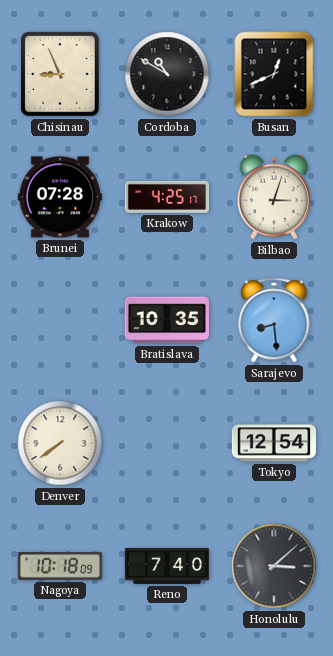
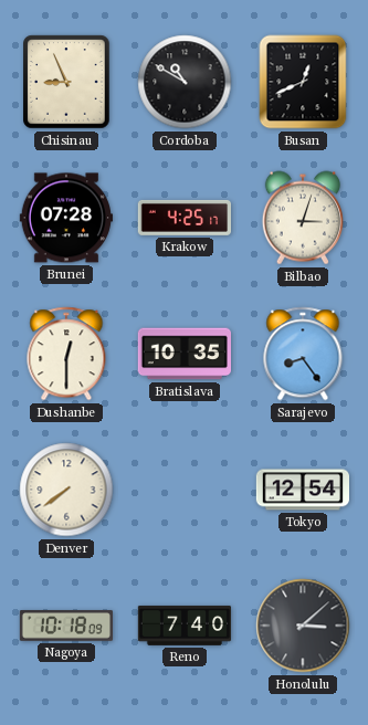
Dushanbe: none -> 12:30 (66, 354)
Sarajevo: 8:29 -> 8:24 (303, 354)
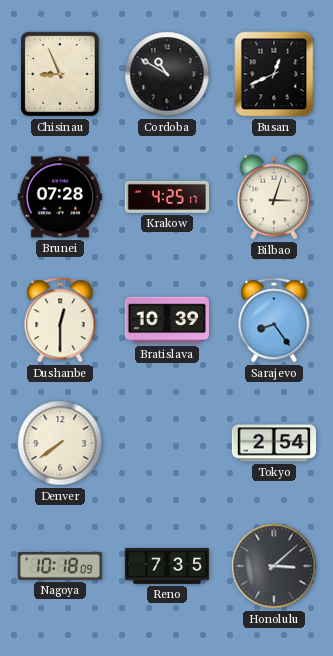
Bratislava: 10:35 -> 10:39 (166, 320)
Tokyo: 12:54 -> 2:54 (273, 443)
Reno: 7:40 -> 7:35 (166, 566)
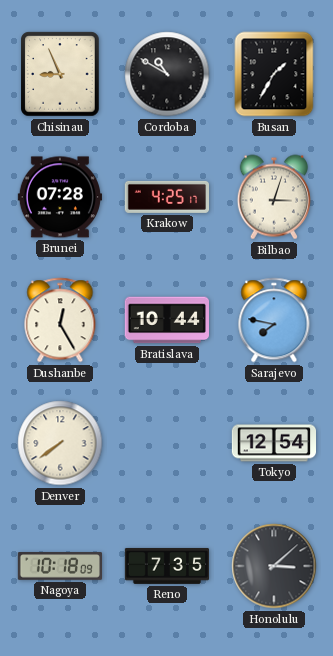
Busan: 12:41 -> 1:35 (274, 74)
Dushanbe: 12:30 -> 12:25 (60, 320)
Bratislava: 10:39 -> 10:44 (166, 320)
Sarajevo: 8:24 -> 7:47 (274, 320)
Tokyo: 2:54 -> 12:54 (273, 443)
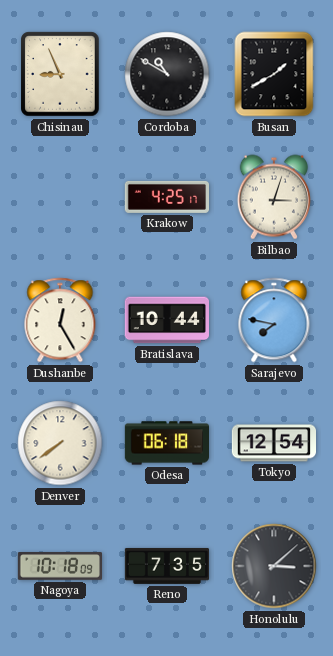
Busan: 1:35 -> 1:40 (274, 74)
Brunei: 07:28 -> none (59, 197)
Odesa: none -> 06:18 (166, 443)
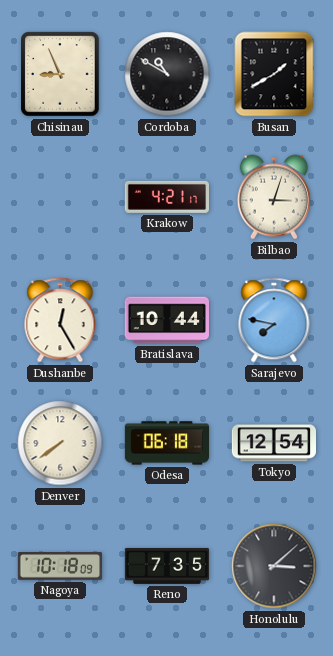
Krakow: 4:25 -> 4:21 (166, 197)
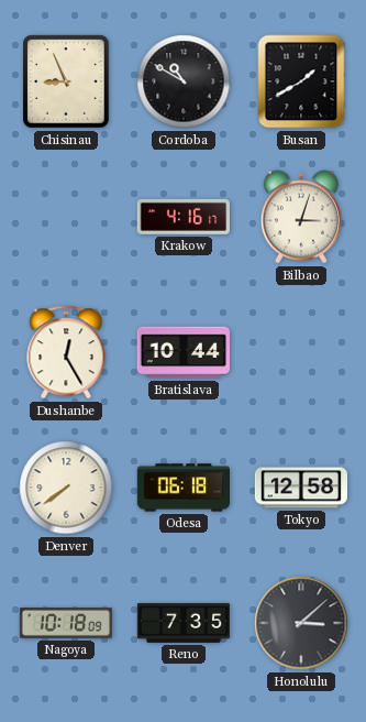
Krakow: 4:21 -> 4:16 (182, 217)
Sarajevo: 7:47 -> none (274, 320)
Tokyo: 12:54 -> 12:58 (300, 488)
